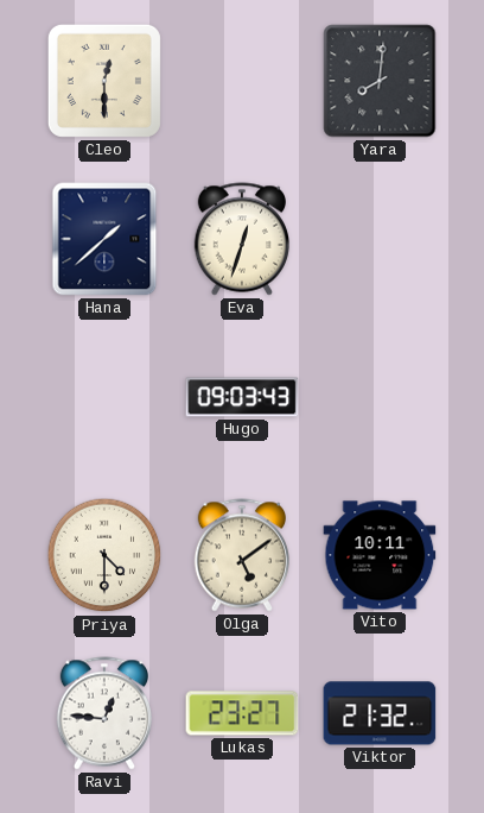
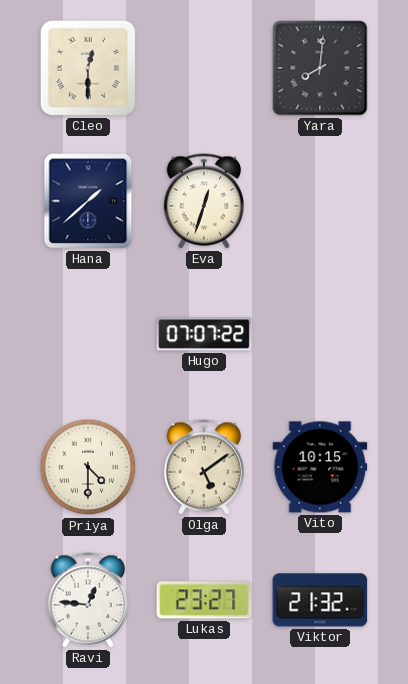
Hugo: 09:03 -> 07:07 (204, 334)
Vito: 10:11 -> 10:15 (320, 467)
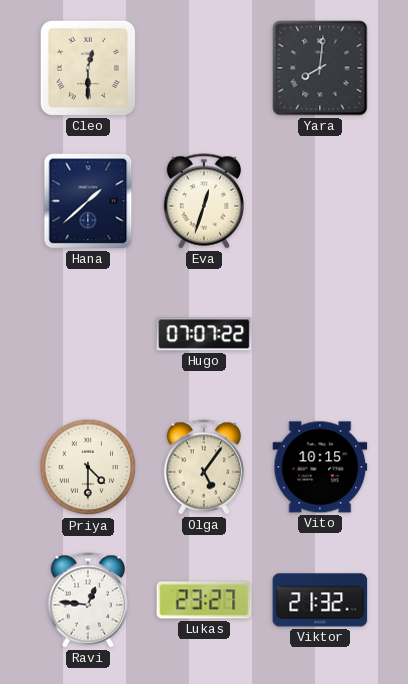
Olga: 5:09 -> 5:06 (203, 467)
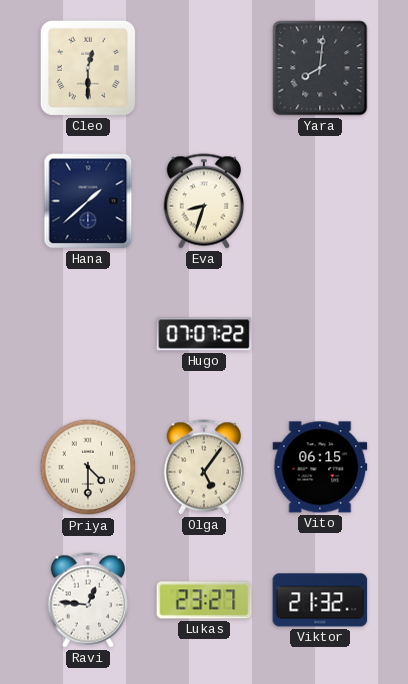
Eva: 12:33 -> 8:33 (203, 201)
Vito: 10:15 -> 06:15 (320, 467)
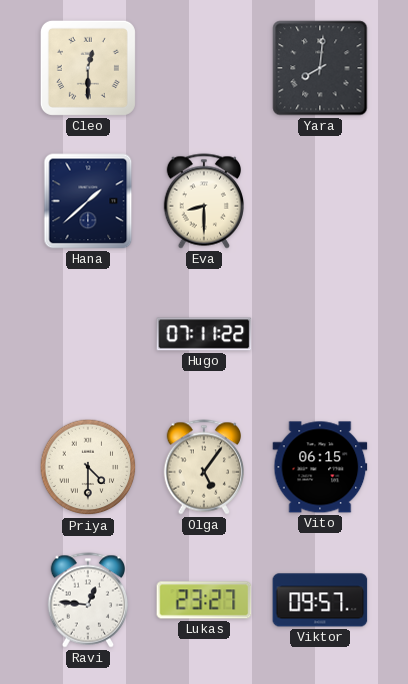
Eva: 8:33 -> 8:30 (203, 201)
Hugo: 07:07 -> 07:11 (204, 334)
Viktor: 21:32 -> 09:57 (320, 600)
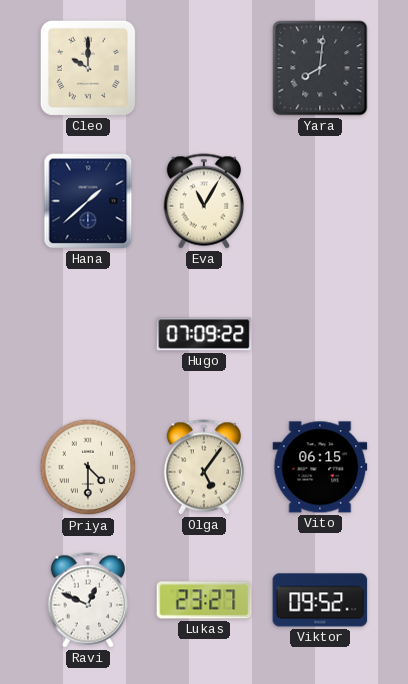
Cleo: 12:30 -> 10:00 (88, 68)
Eva: 8:30 -> 11:05 (203, 201)
Hugo: 07:11 -> 07:09 (204, 334)
Ravi: 12:46 -> 12:49 (87, 600)
Viktor: 09:57 -> 09:52 (320, 600)
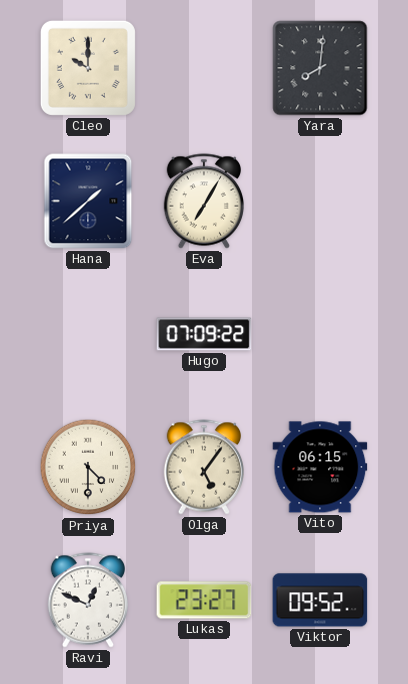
Eva: 11:05 -> 7:05 (203, 201)
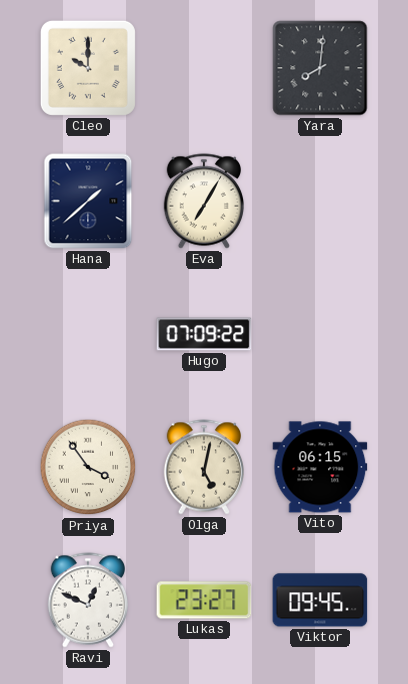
Priya: 4:30 -> 3:54 (88, 467)
Olga: 5:06 -> 5:02 (203, 467)
Viktor: 09:52 -> 09:45 (320, 600)
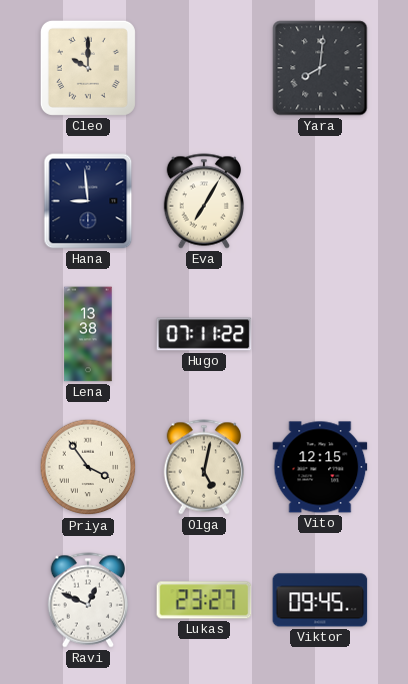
Hana: 1:38 -> 8:59 (88, 201)
Lena: none -> 13:38 (88, 334)
Hugo: 07:09 -> 07:11 (204, 334)
Vito: 06:15 -> 12:15 (320, 467)
